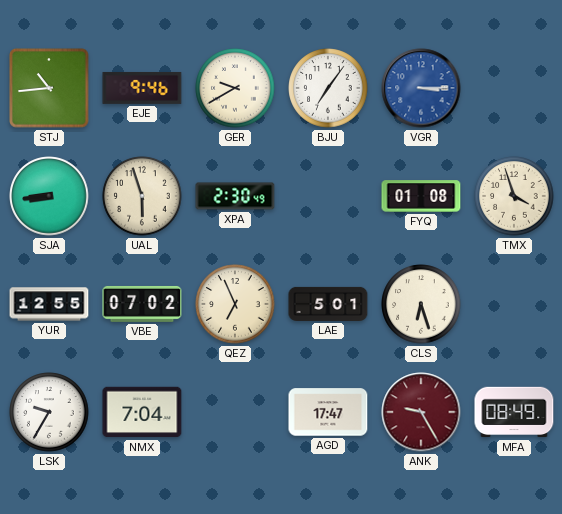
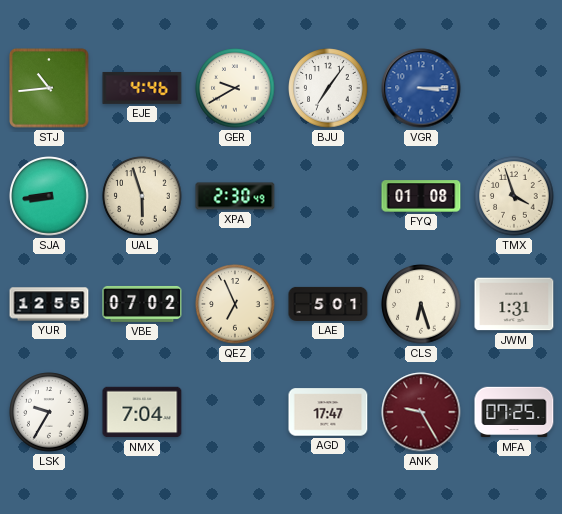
EJE: 9:46 -> 4:46 (142, 88)
JWM: none -> 1:31 (514, 304)
MFA: 08:49 -> 07:25 (514, 412)
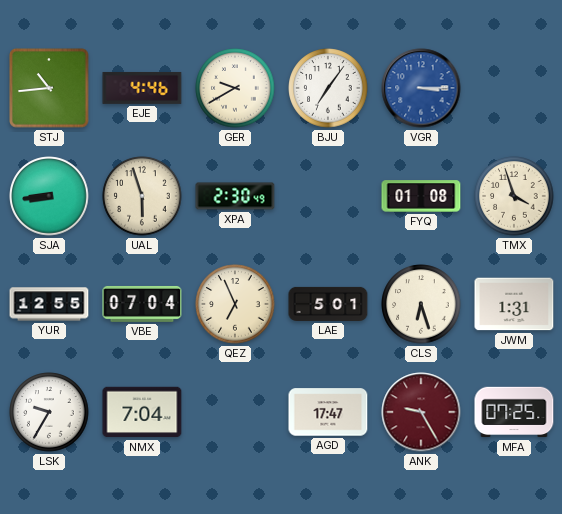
VBE: 07:02 -> 07:04 (142, 304)
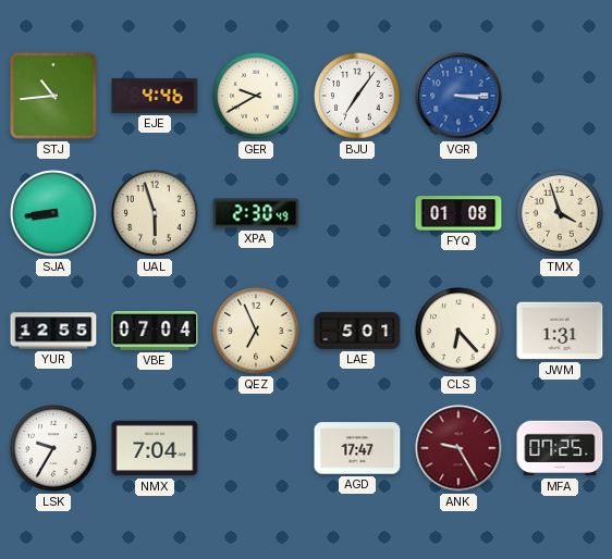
CLS: 6:27 -> 6:23 (458, 331)
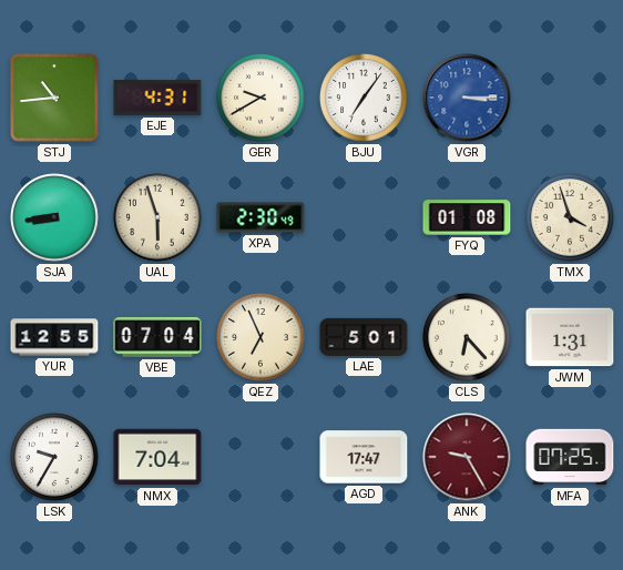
EJE: 4:46 -> 4:31 (157, 98)
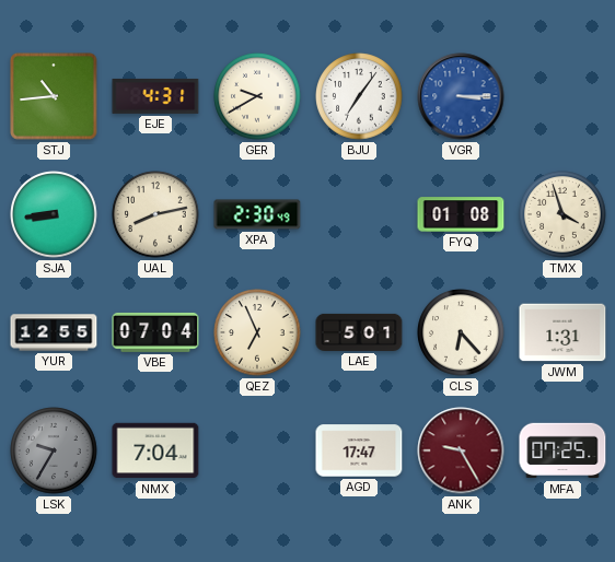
UAL: 5:57 -> 8:13 (155, 214)
LSK dial: white -> grey (54, 450)
